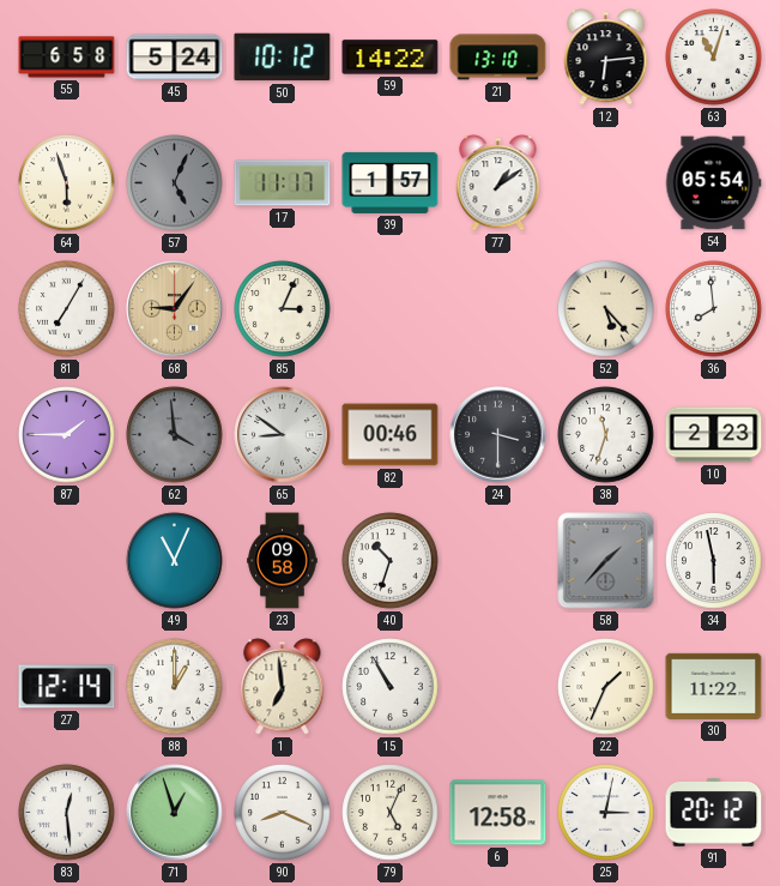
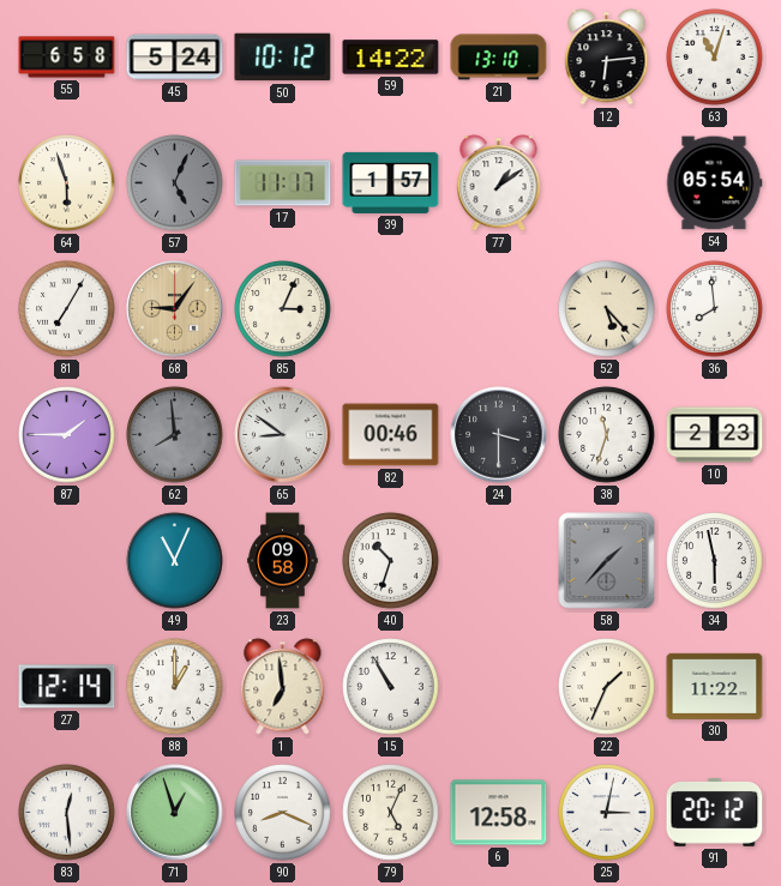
62: 3:59 -> 7:59 (175, 435)
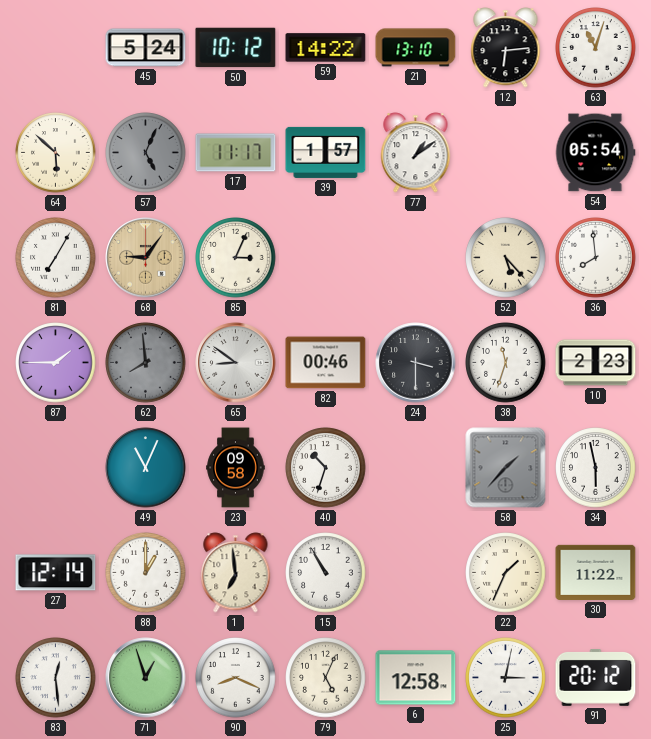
55: 6:58 -> none (67, 58)
64: 5:57 -> 5:52 (56, 153)
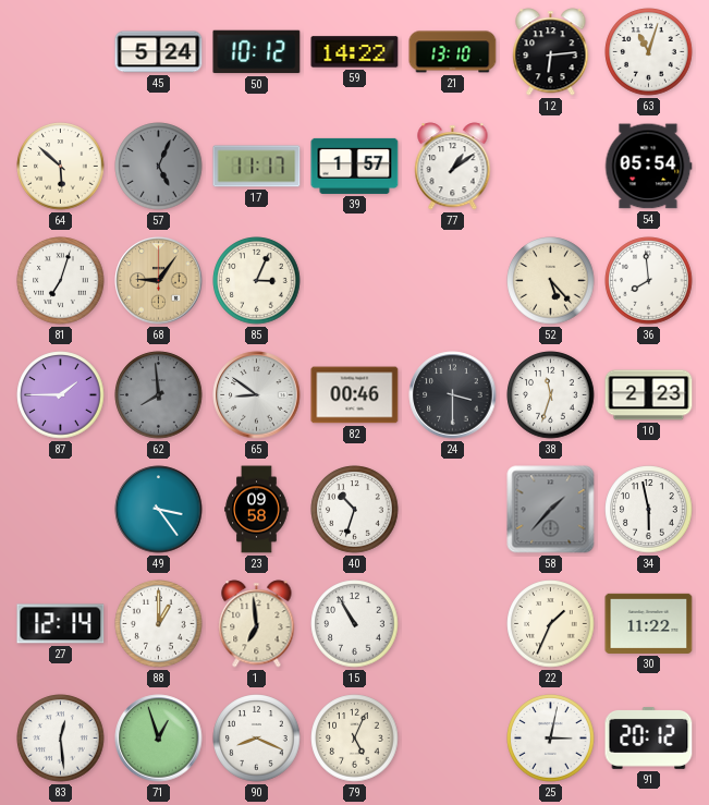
81: 7:05 -> 7:03 (61, 281)
49: 11:04 -> 3:24 (159, 510)
6: 12:58 -> none (416, 678)
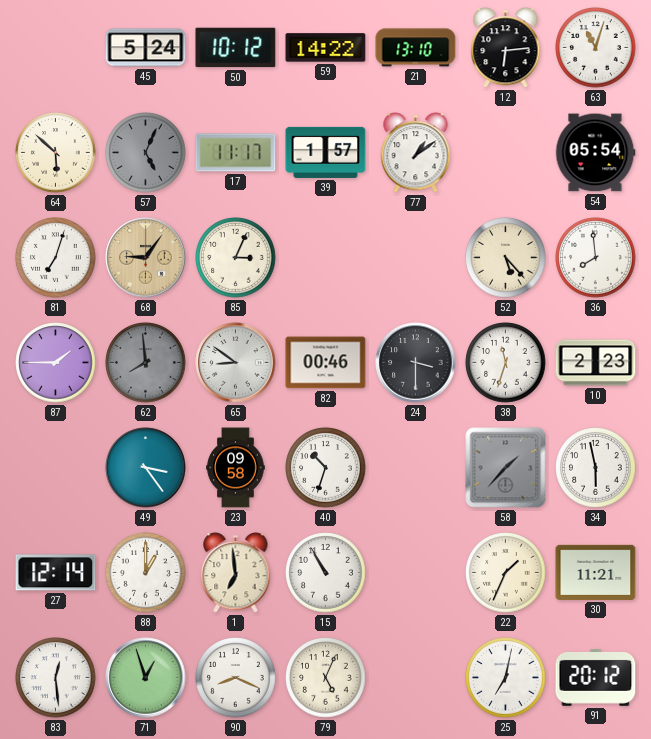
30: 11:22 -> 11:21 (596, 572)
25: 3:02 -> 7:02 (506, 678)
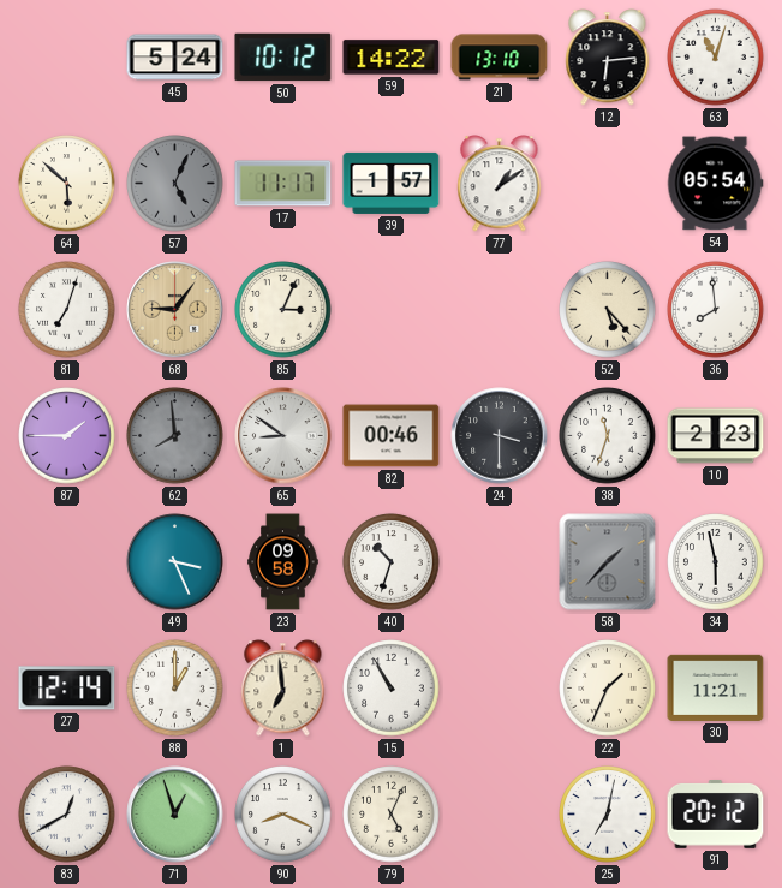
49: 3:24 -> 3:26 (175, 562)
83: 12:29 -> 12:40 (67, 815)
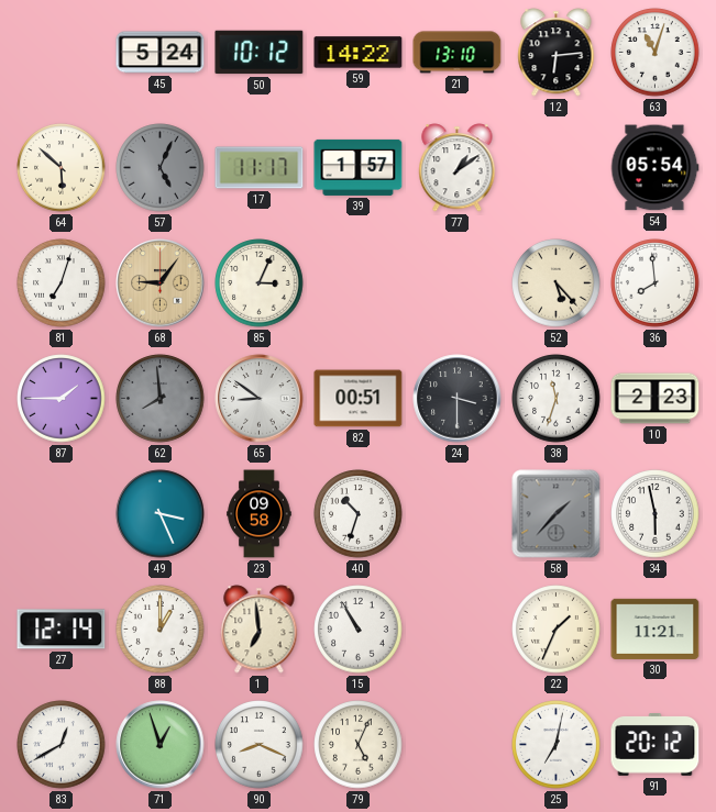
82: 00:46 -> 00:51 (359, 399)
